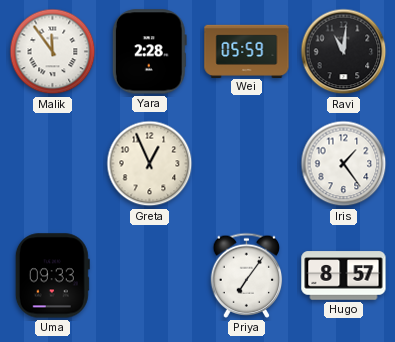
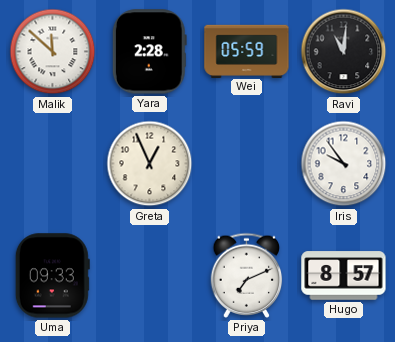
Malik: 11:54 -> 11:52 (53, 52)
Iris: 1:24 -> 9:54 (344, 164)
Priya: 7:06 -> 7:11 (247, 275)
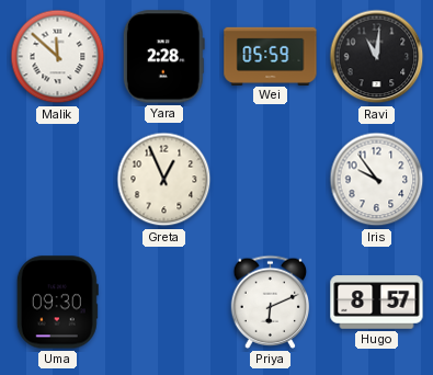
Uma: 09:33 -> 09:30 (57, 303)
Priya: 7:11 -> 6:11 (271, 302)
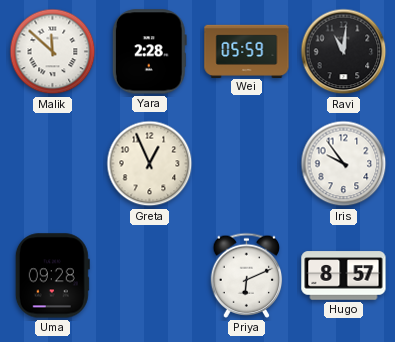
Uma: 09:30 -> 09:28 (52, 276)
